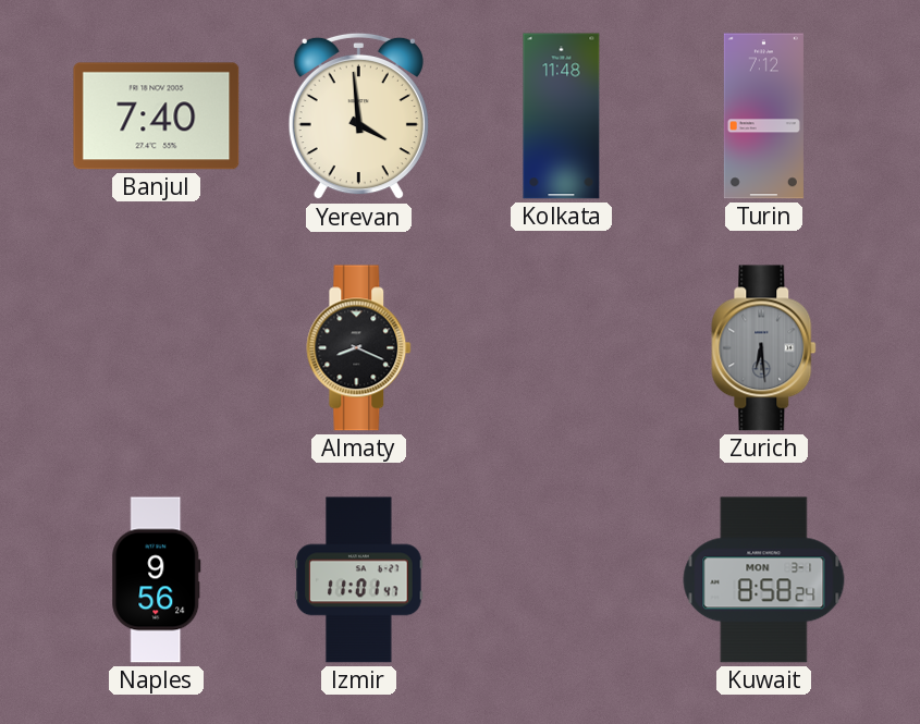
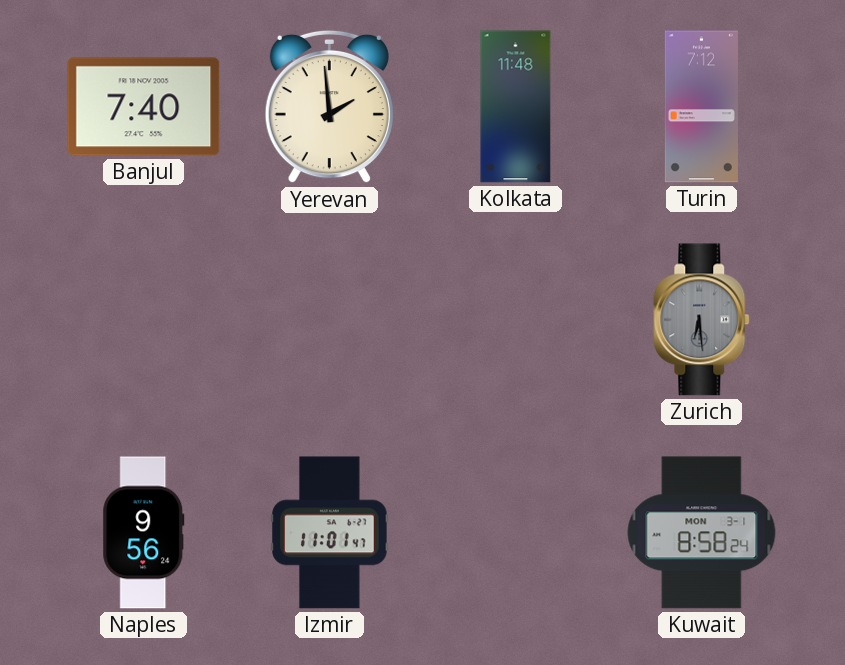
Yerevan: 3:59 -> 1:59 (329, 107)
Almaty: 8:19 -> none (359, 348)
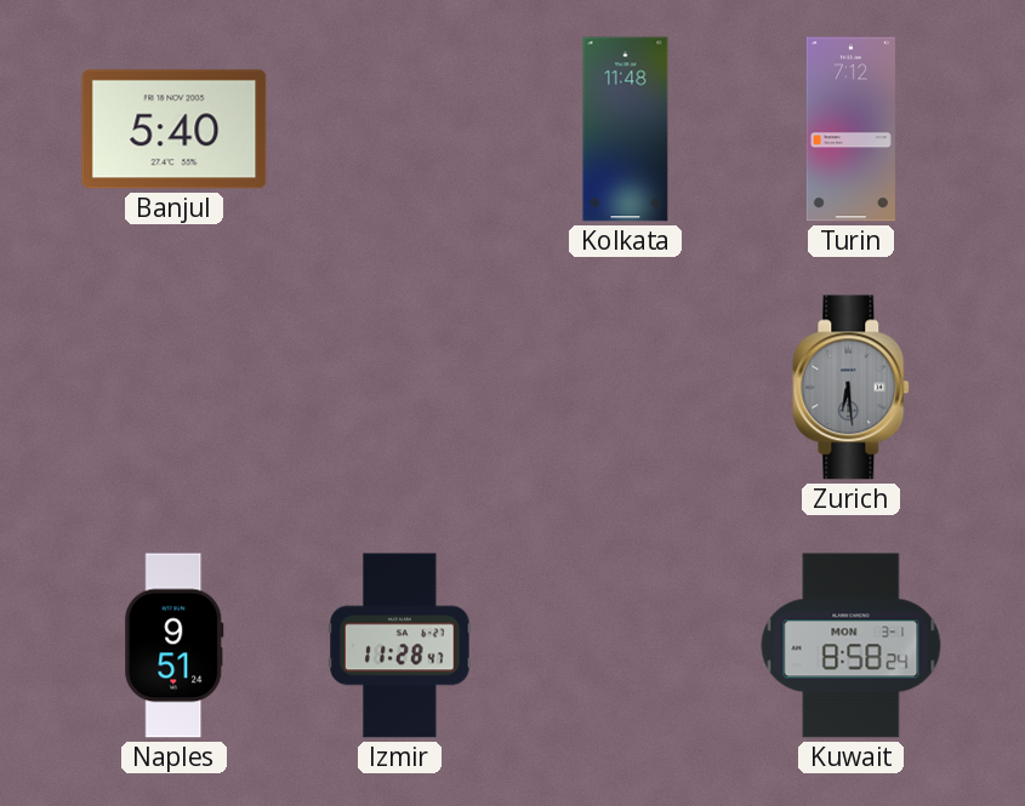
Banjul: 7:40 -> 5:40 (175, 130)
Yerevan: 1:59 -> none (329, 107)
Naples: 9:56 -> 9:51 (175, 646)
Izmir: 11:01 -> 11:28 (400, 646)
